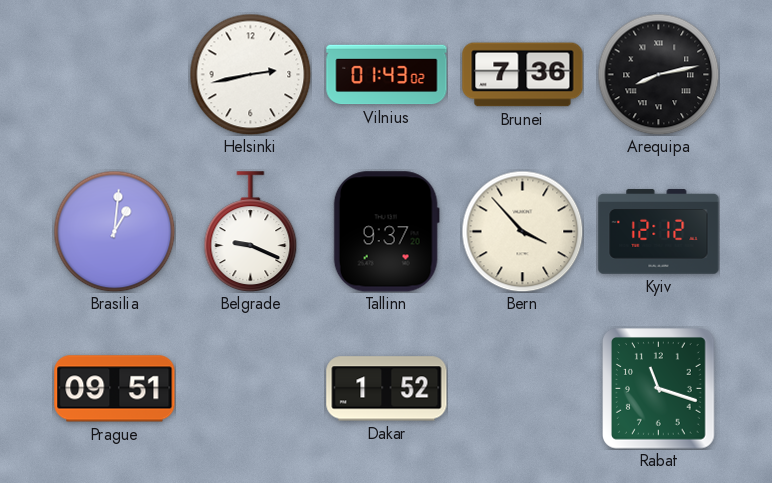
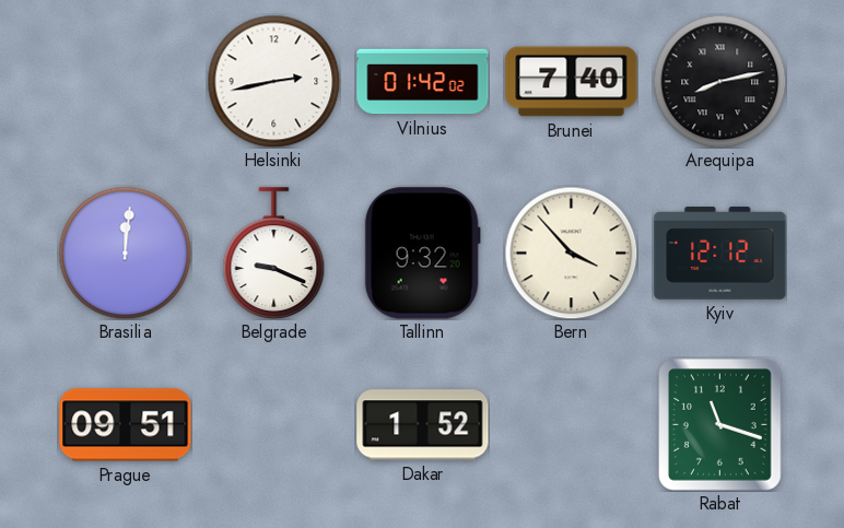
Vilnius: 01:43 -> 01:42 (423, 82)
Brunei: 7:36 -> 7:40 (572, 82)
Brasilia: 1:01 -> 12:01 (125, 253)
Tallinn: 9:37 -> 9:32 (422, 254)
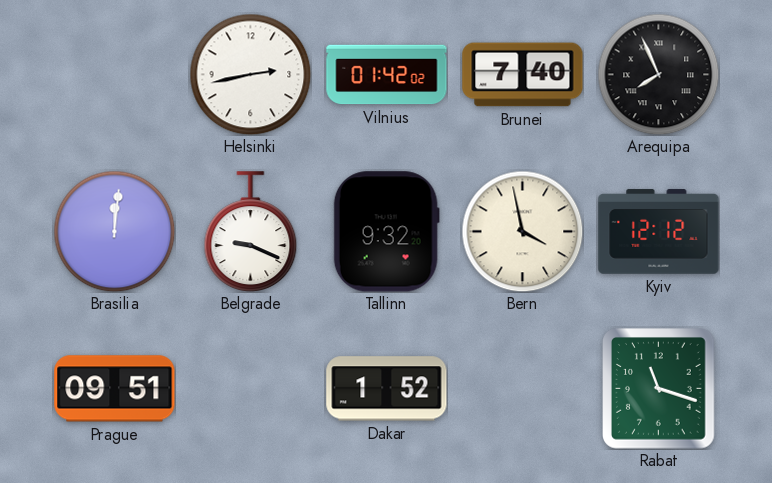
Arequipa: 8:13 -> 7:56 (658, 74)
Bern: 3:53 -> 3:58 (522, 231)
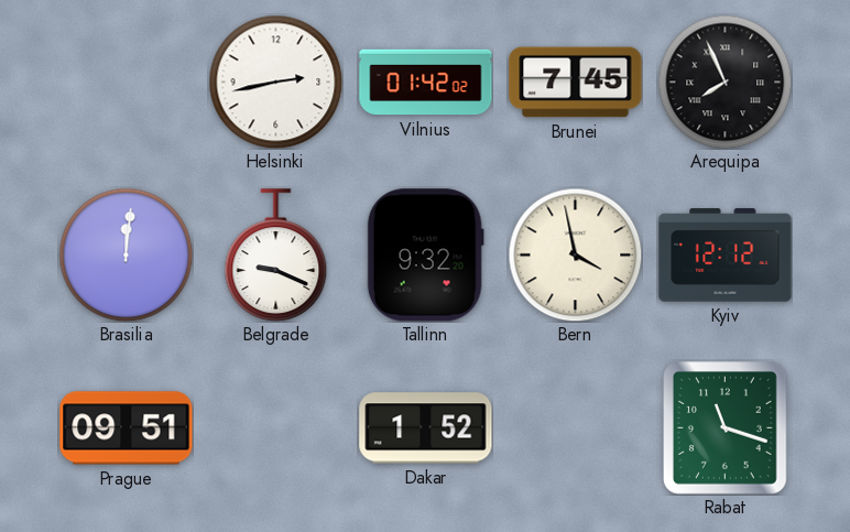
Brunei: 7:40 -> 7:45 (576, 83)
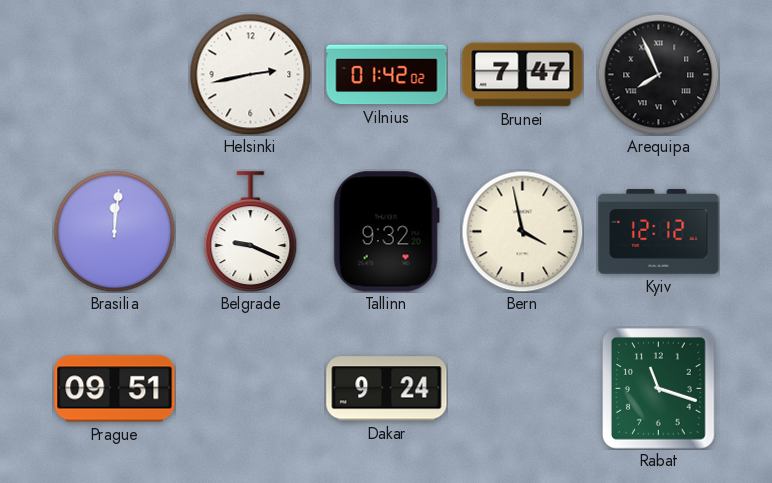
Brunei: 7:45 -> 7:47 (523, 75)
Dakar: 1:52 -> 9:24 (387, 389)
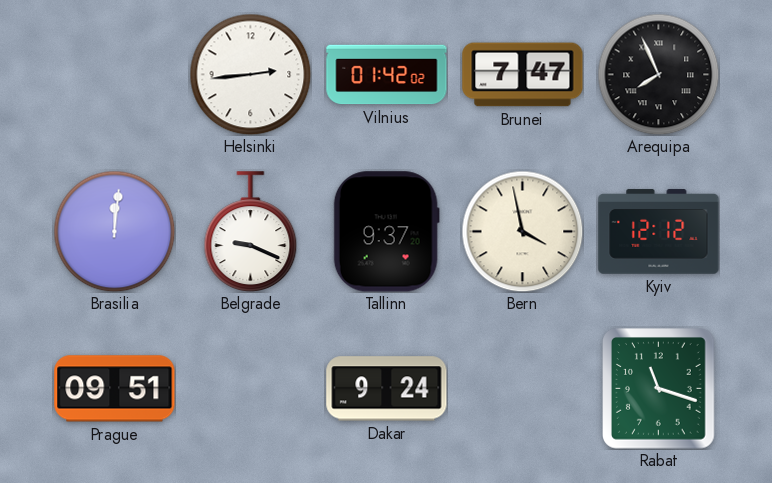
Helsinki: 2:43 -> 2:44 (250, 74)
Tallinn: 9:32 -> 9:37 (386, 232)
